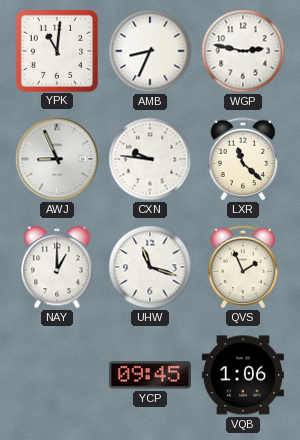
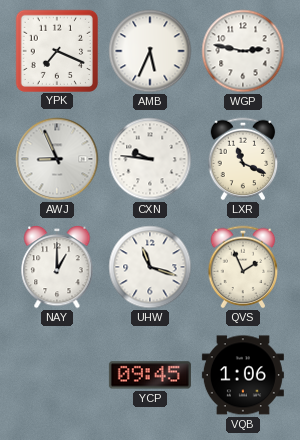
YPK: 11:01 -> 7:19 (56, 50)
AMB: 8:34 -> 5:34 (150, 51)
LXR: 11:22 -> 11:19 (243, 159)
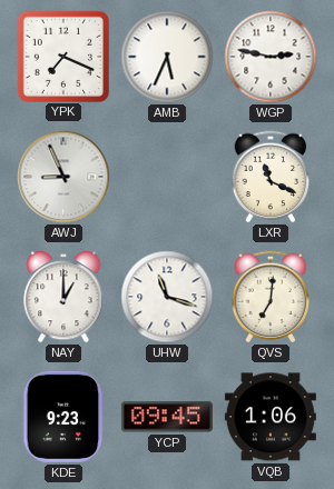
CXN: 9:46 -> none (150, 159)
QVS: 1:56 -> 7:01 (271, 297)
KDE: none -> 9:23 (63, 417)
